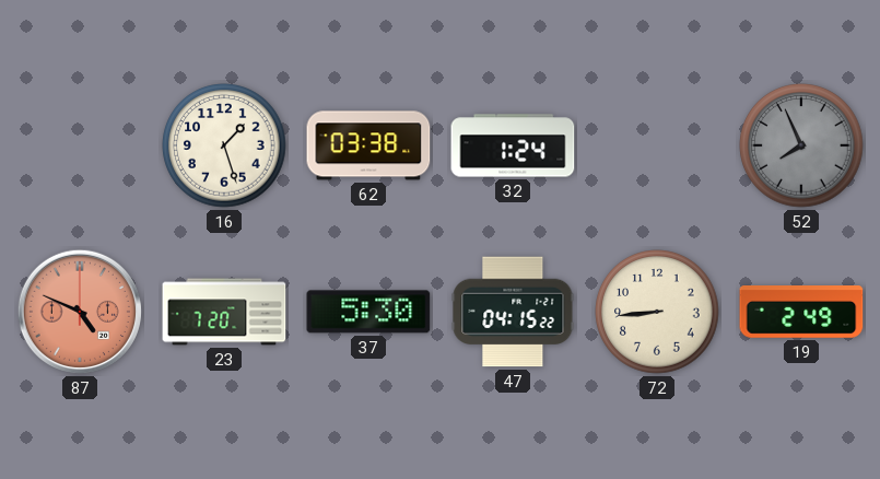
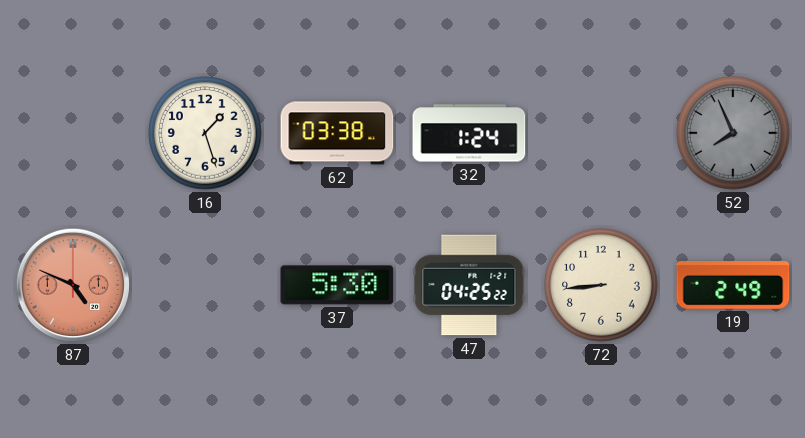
23: 7:20 -> none (224, 312)
47: 04:15 -> 04:25 (469, 285)
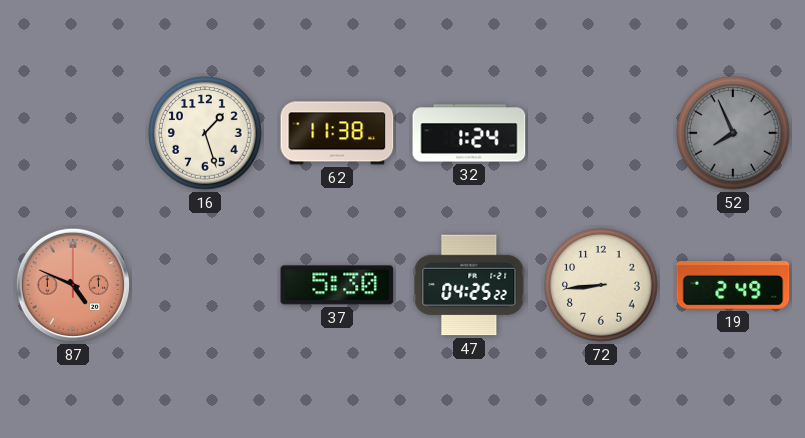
62: 03:38 -> 11:38 (337, 133)
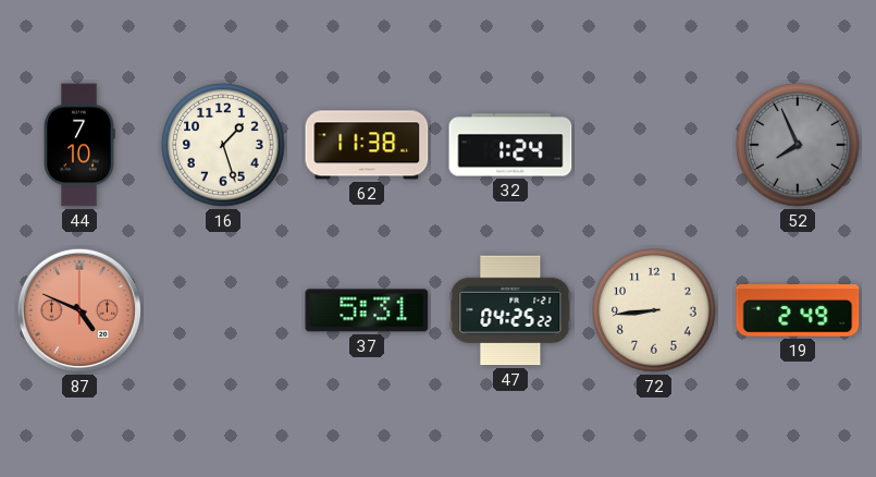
44: none -> 7:10 (79, 145)
37: 5:30 -> 5:31 (367, 310)
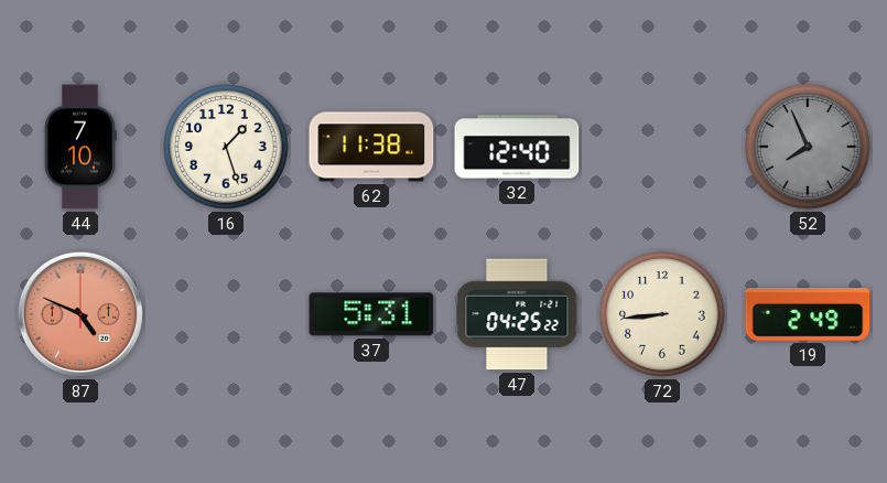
32: 1:24 -> 12:40 (517, 147)
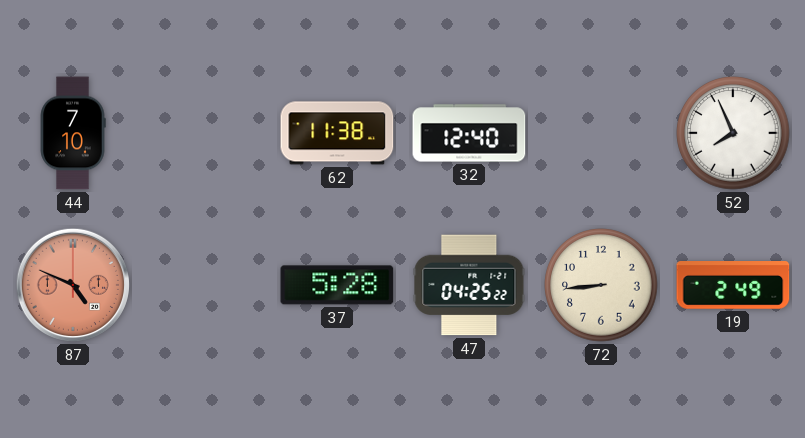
16: 1:27 -> none (226, 147)
52 dial: grey -> white (733, 133)
37: 5:31 -> 5:28 (337, 285)
